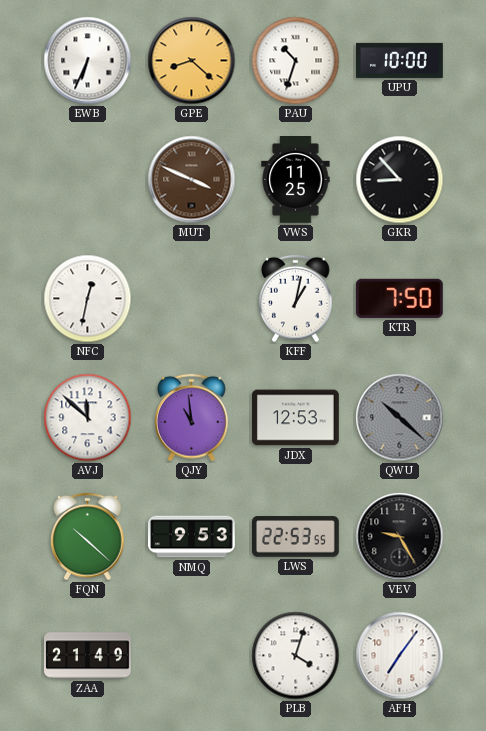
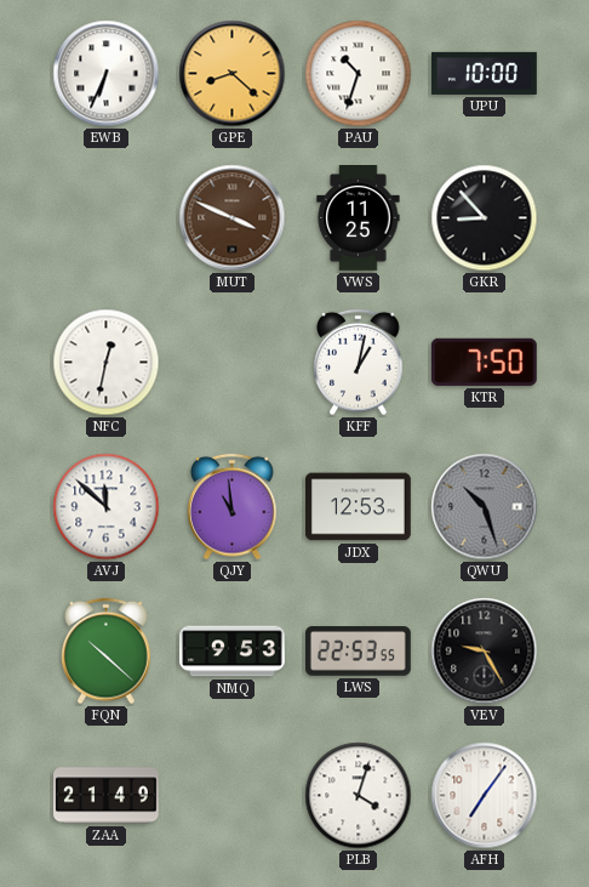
QWU: 10:22 -> 10:27 (485, 507)
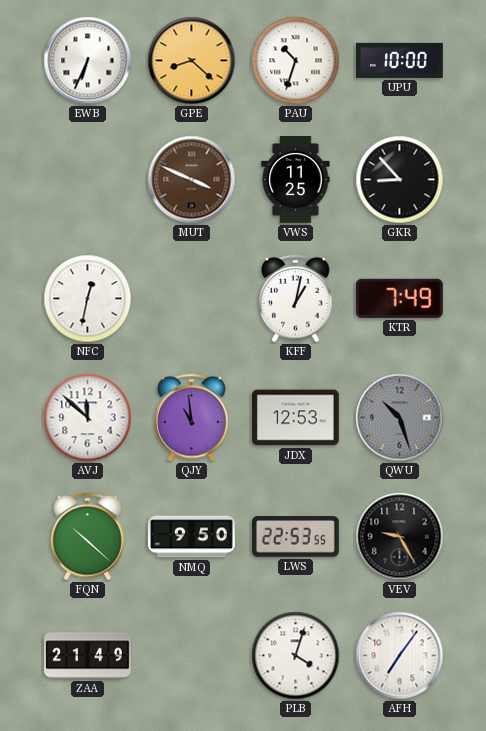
KTR: 7:50 -> 7:49 (399, 298)
NMQ: 9:53 -> 9:50 (192, 537)
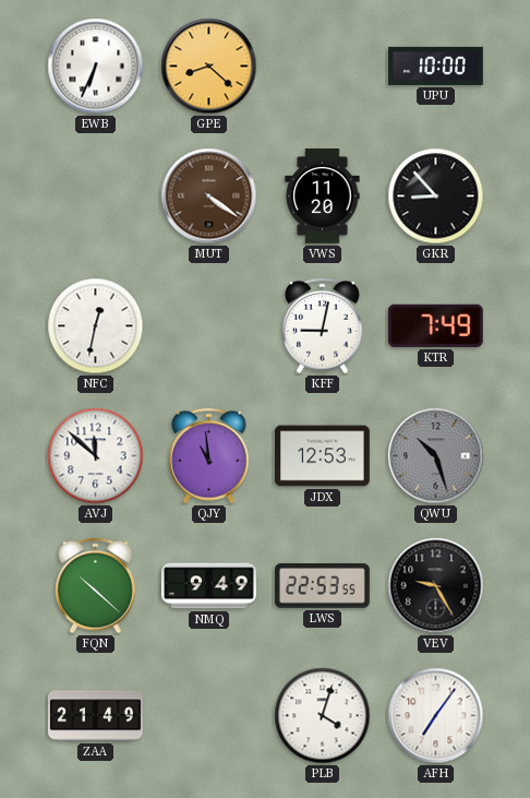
PAU: 10:33 -> none (296, 61)
MUT: 3:49 -> 4:21 (209, 196)
VWS: 11:25 -> 11:20 (323, 196)
KFF: 1:02 -> 9:02 (323, 326)
NMQ: 9:50 -> 9:49 (209, 586)
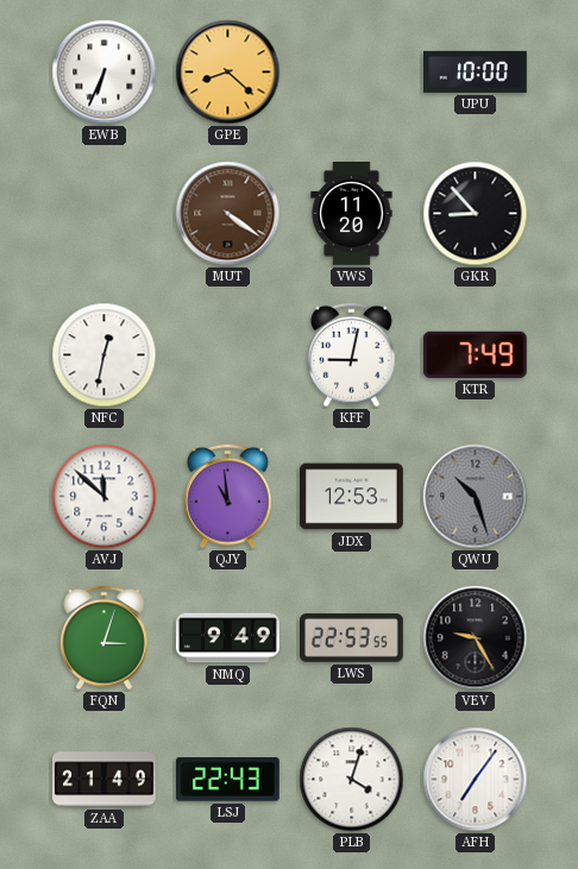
FQN: 10:22 -> 3:03 (105, 638)
LSJ: none -> 22:43 (227, 780)
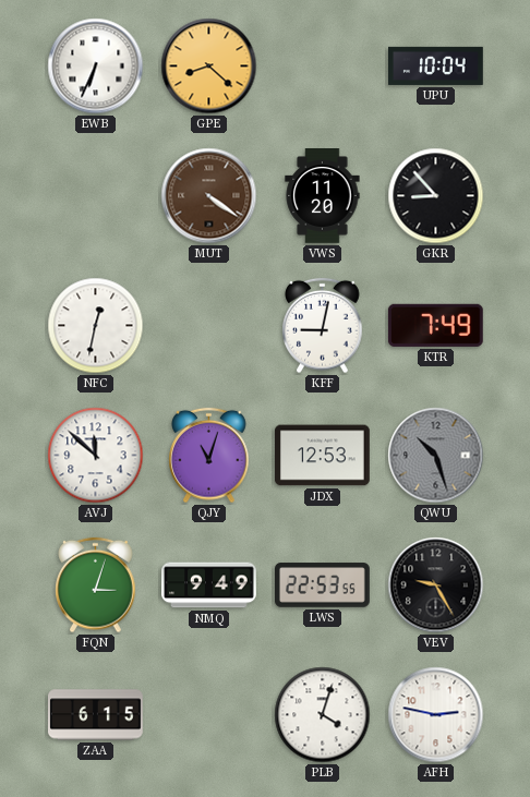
UPU: 10:00 -> 10:04 (436, 65)
QJY: 10:59 -> 11:03 (209, 456)
ZAA: 21:49 -> 6:15 (96, 715)
LSJ: 22:43 -> none (227, 780)
AFH: 7:06 -> 2:47 (436, 715)
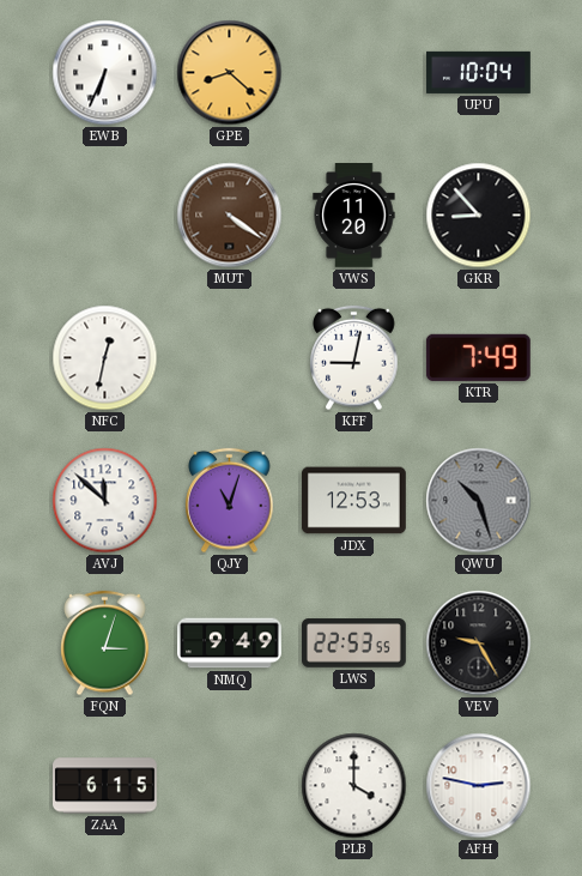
PLB: 4:03 -> 4:00 (354, 786)
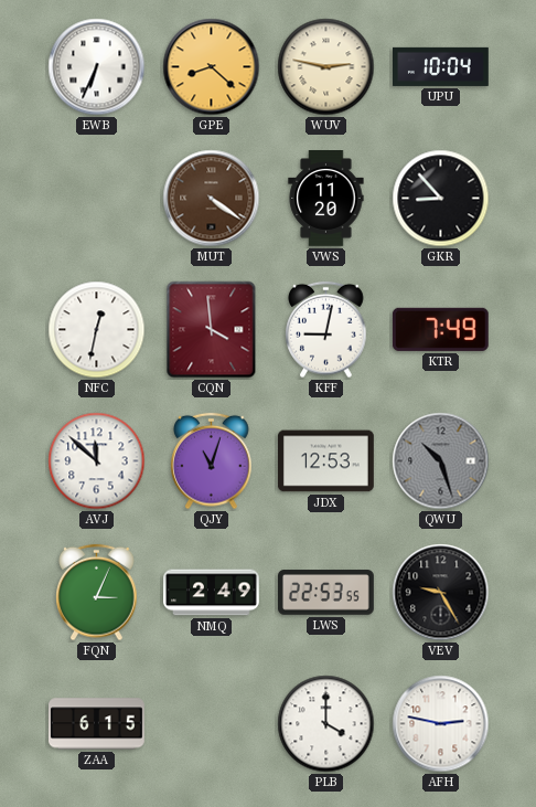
WUV: none -> 2:47 (326, 67)
CQN: none -> 3:59 (212, 330)
FQN: 3:03 -> 3:04 (97, 593)
NMQ: 9:49 -> 2:49 (212, 593)
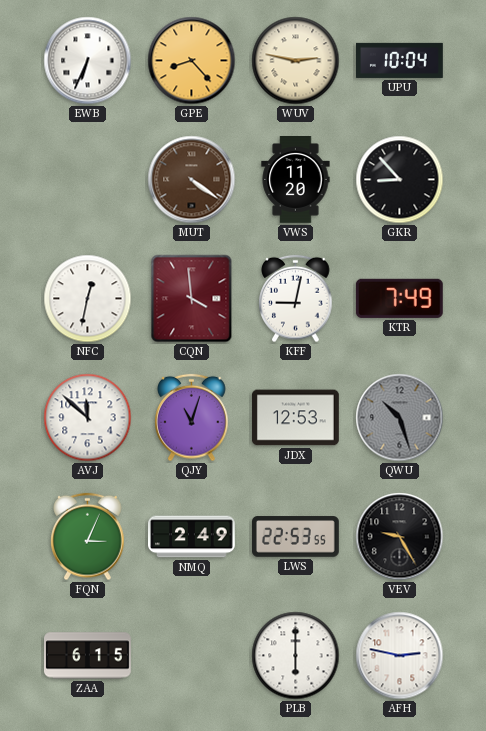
GPE: 8:22 -> 8:23 (192, 61)
PLB: 4:00 -> 6:00 (296, 656)
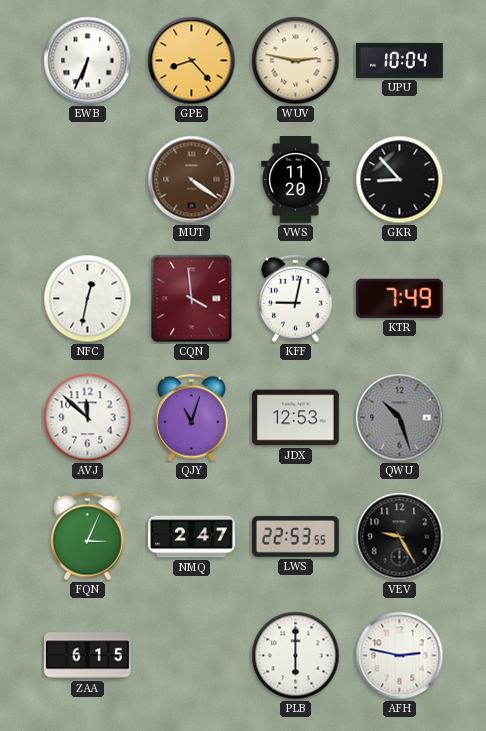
NMQ: 2:49 -> 2:47 (192, 537)
